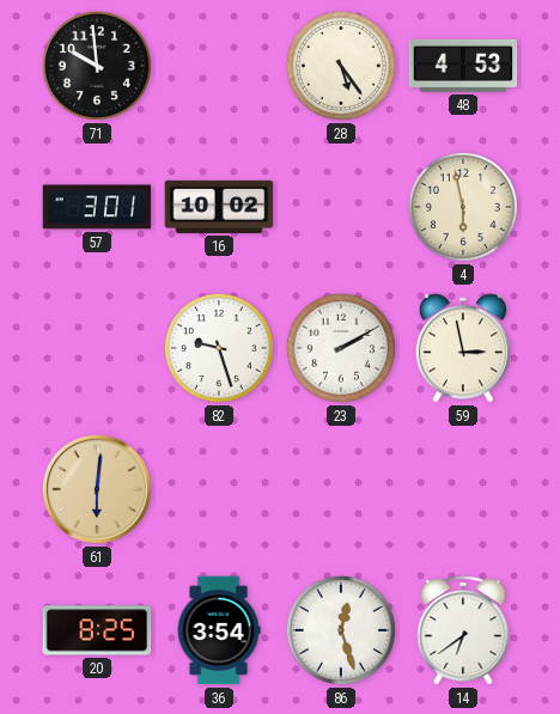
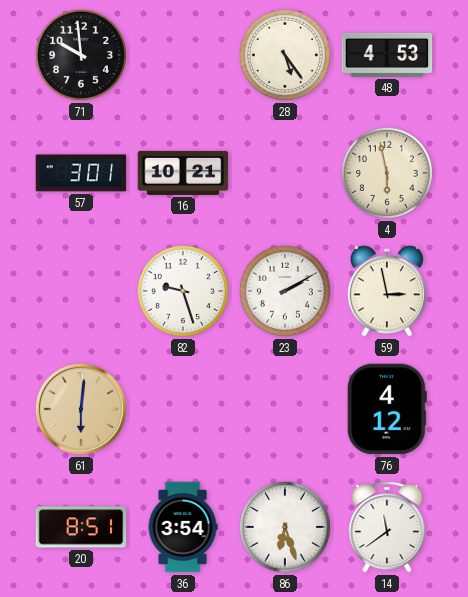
16: 10:02 -> 10:21 (183, 173)
76: none -> 4:12 (387, 409)
20: 8:25 -> 8:51 (81, 527)
86: 12:27 -> 6:27 (285, 527)
14: 6:39 -> 11:39 (387, 527)
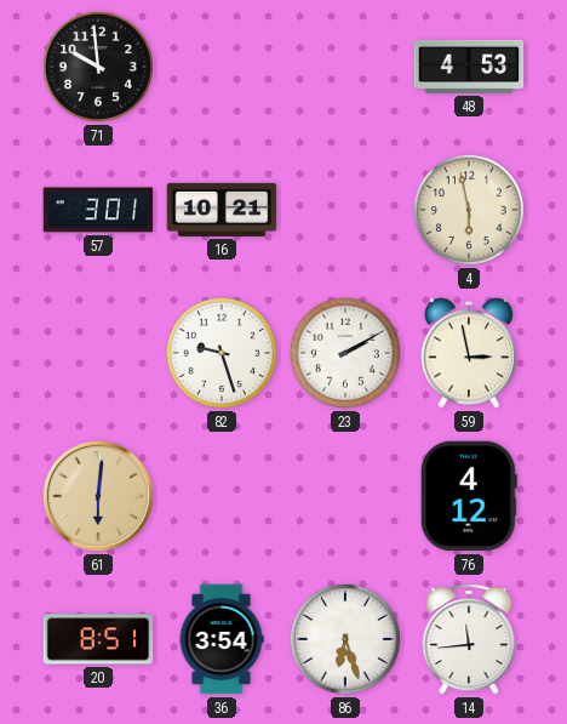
28: 5:24 -> none (285, 55)
14: 11:39 -> 11:44 (469, 639)
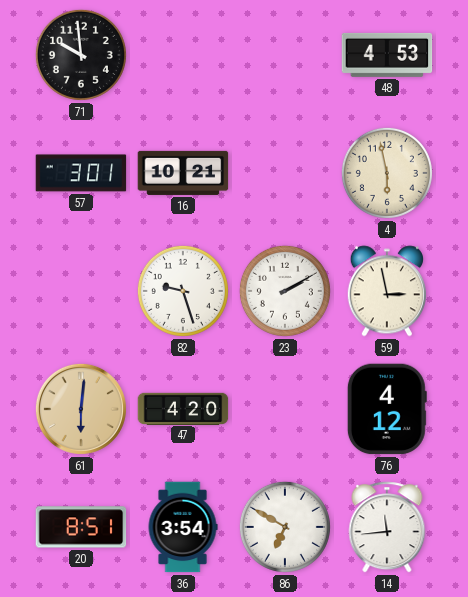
47: none -> 4:20 (183, 408)
86: 6:27 -> 6:50 (285, 527)
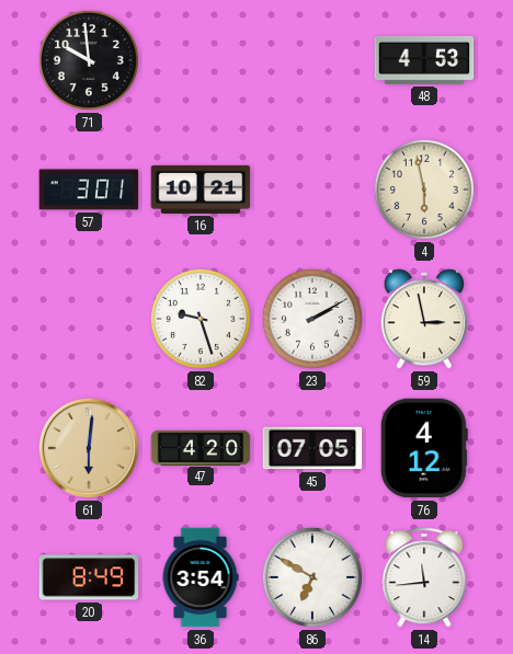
45: none -> 07:05 (312, 448)
20: 8:51 -> 8:49 (89, 577)
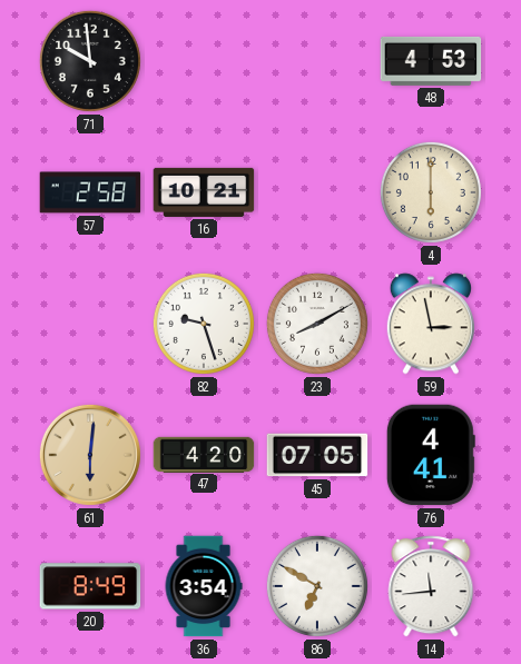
57: 3:01 -> 2:58 (90, 192)
4: 5:58 -> 6:00 (431, 192)
23: 2:10 -> 8:10 (317, 324)
76: 4:12 -> 4:41 (431, 455)
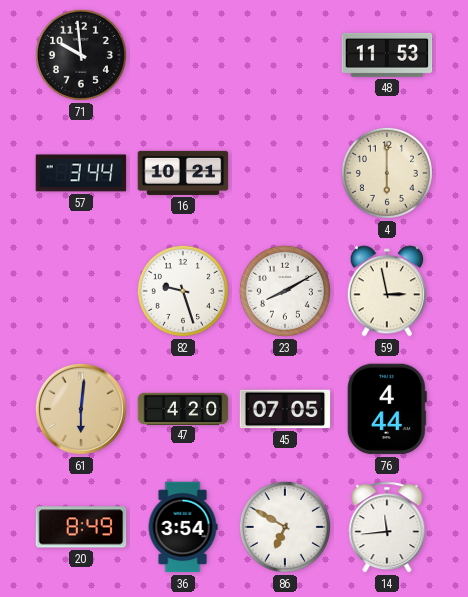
48: 4:53 -> 11:53 (387, 55)
57: 2:58 -> 3:44 (81, 173)
76: 4:41 -> 4:44 (387, 409)
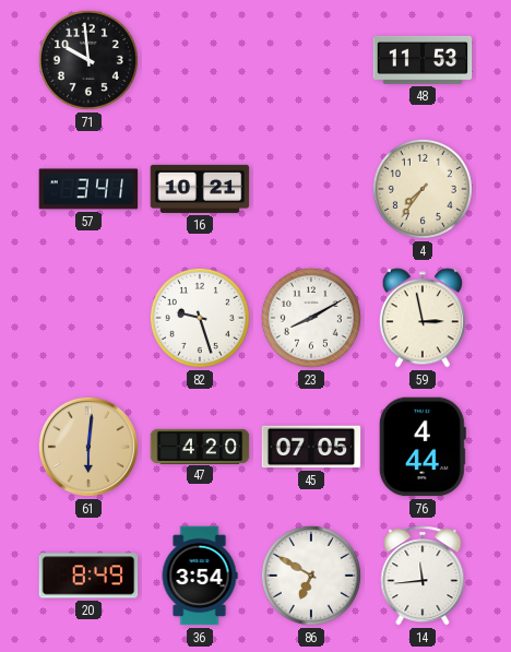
57: 3:44 -> 3:41 (88, 189)
4: 6:00 -> 7:36 (423, 189)
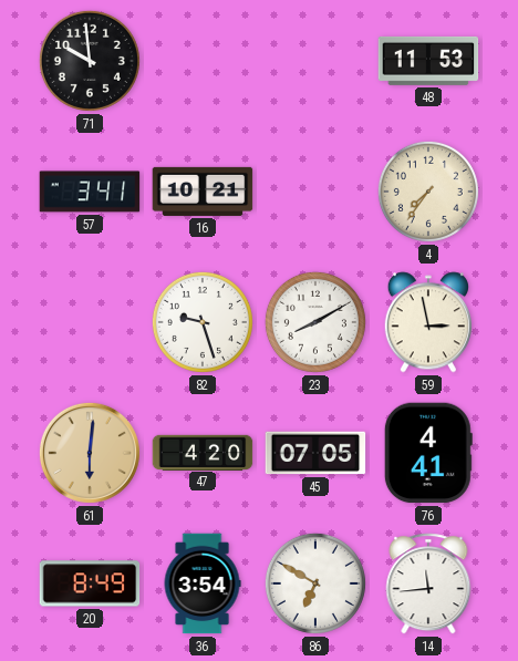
76: 4:44 -> 4:41 (428, 453)
